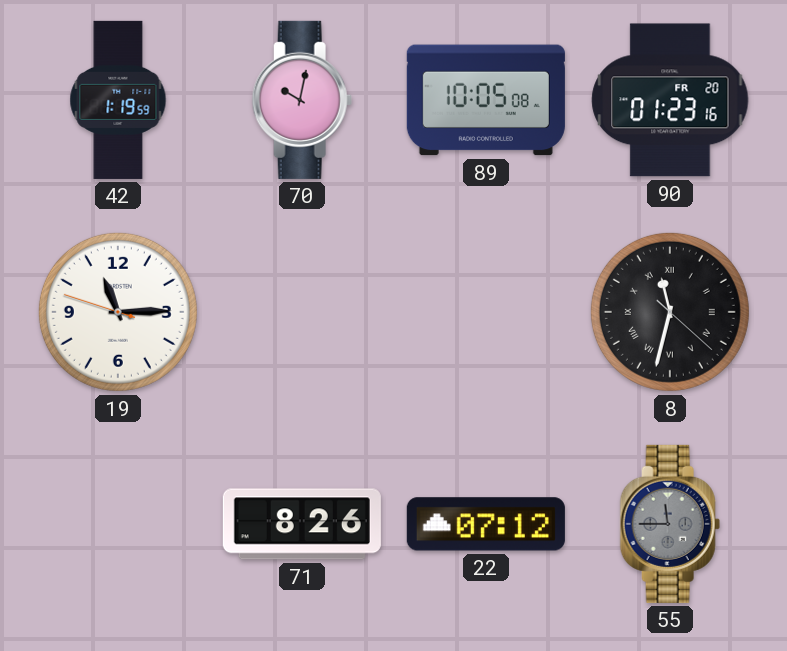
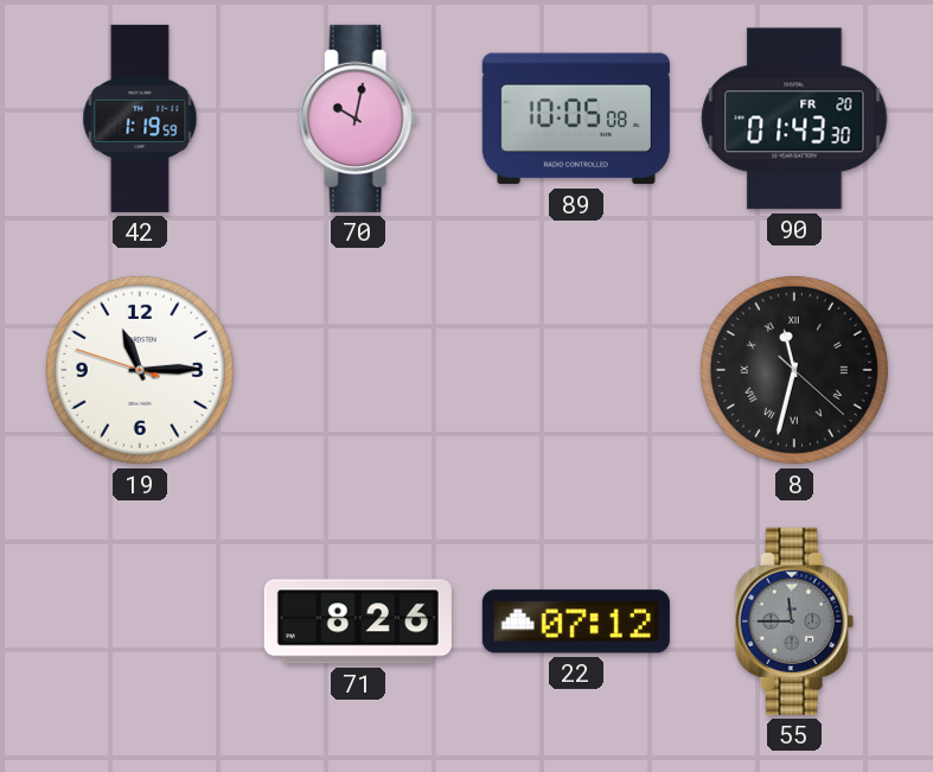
90: 01:23 -> 01:43 (794, 119)
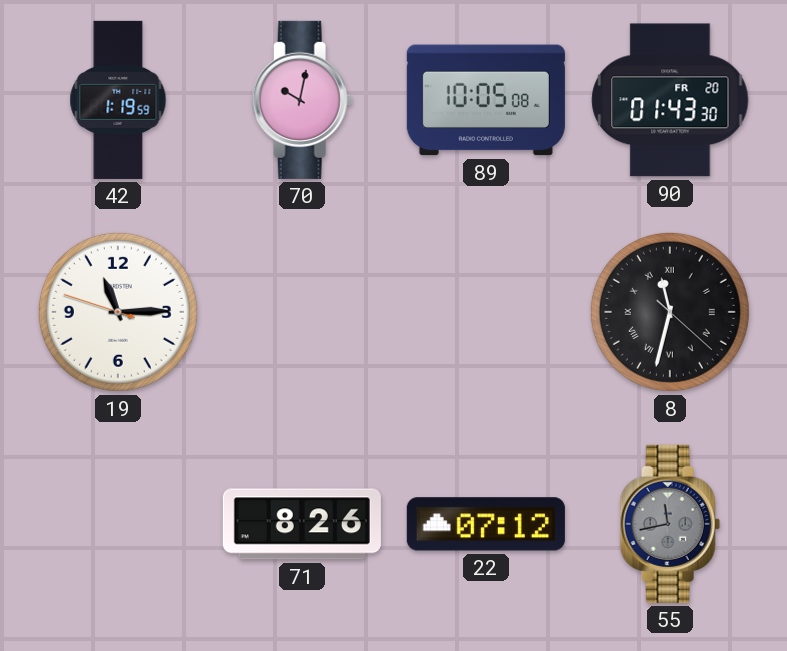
55: 11:45 -> 11:43 (670, 524)
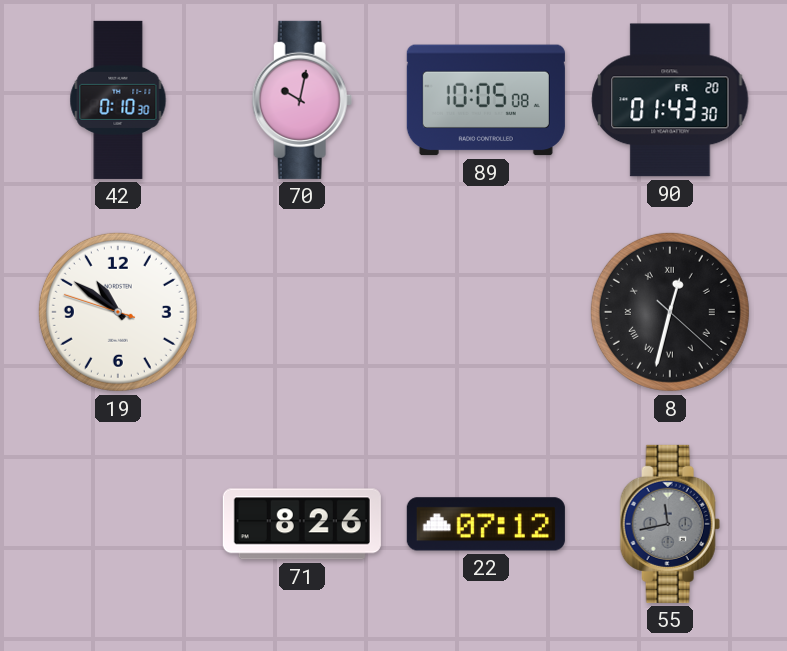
42: 1:19 -> 0:10 (118, 100)
19: 11:14 -> 10:50 (118, 312)
8: 11:32 -> 12:32 (670, 312)
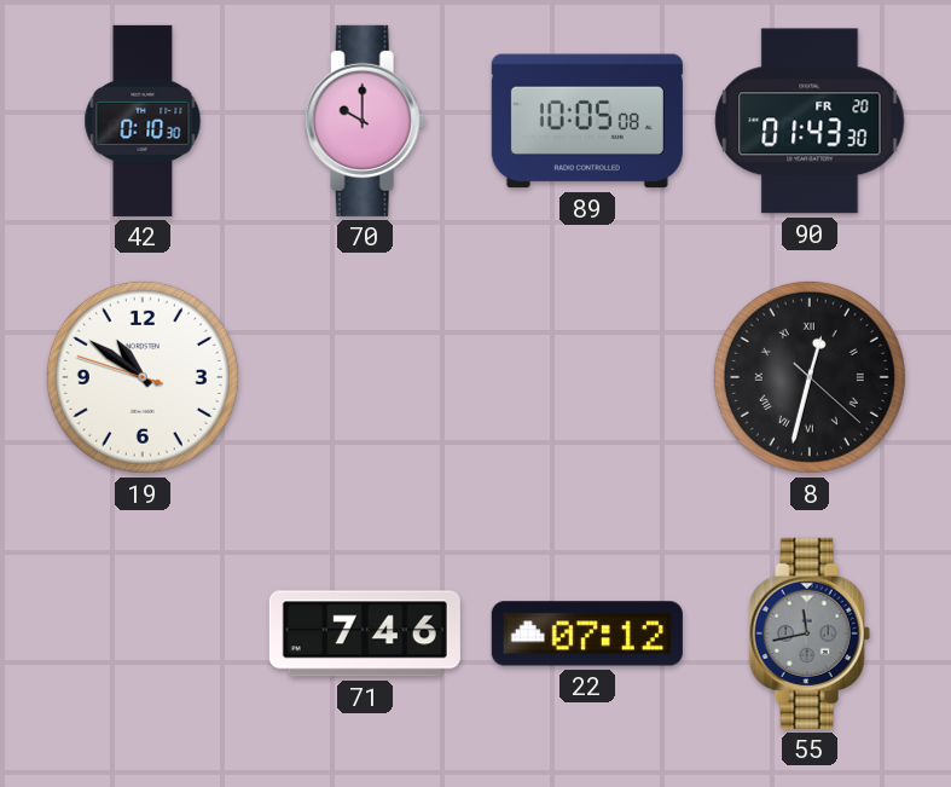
70: 10:02 -> 10:00 (365, 121)
71: 8:26 -> 7:46 (365, 633)
